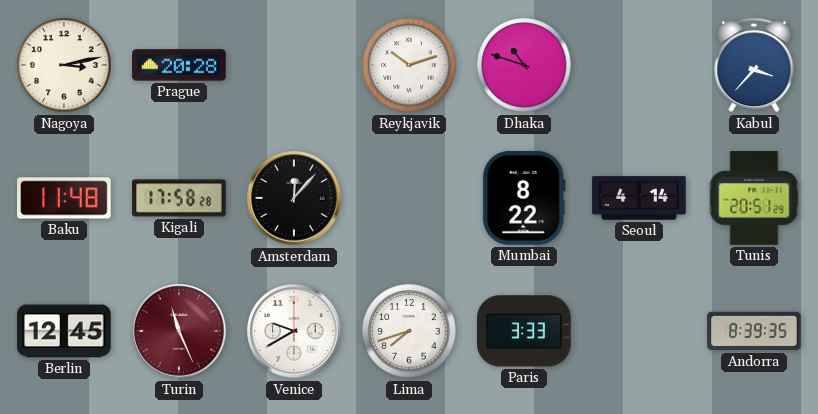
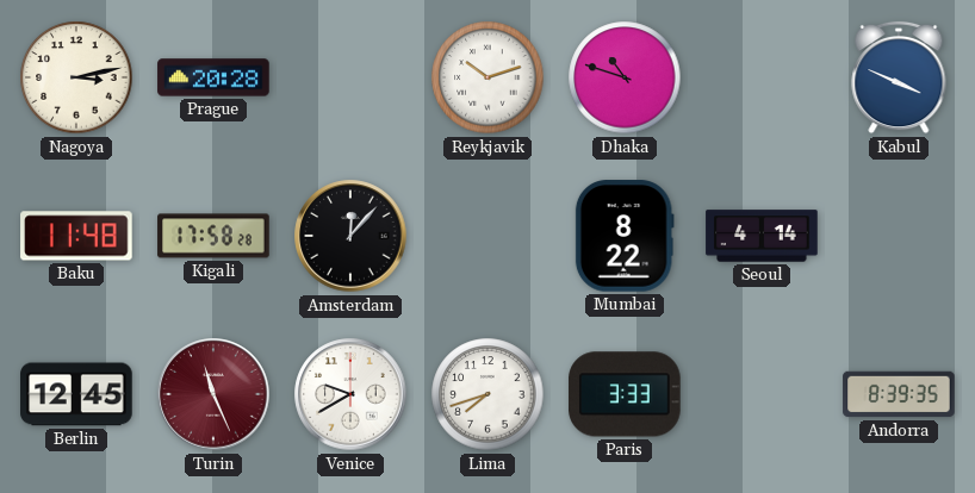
Kabul: 3:37 -> 3:49 (899, 77)
Tunis: 20:51 -> none (754, 198)
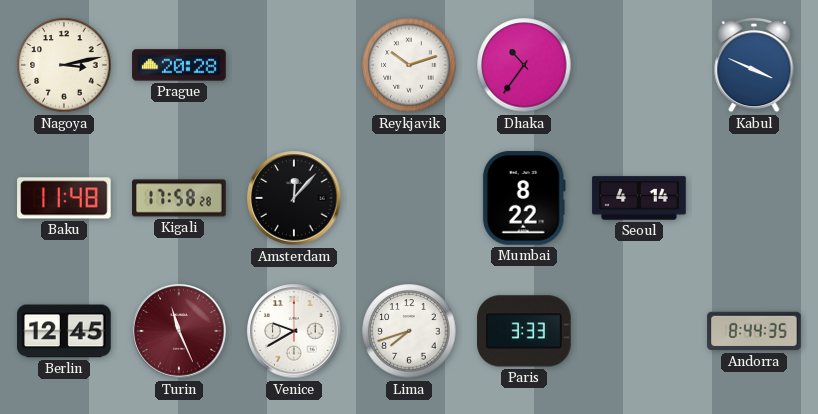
Dhaka: 10:48 -> 10:36 (524, 65)
Andorra: 8:39 -> 8:44 (754, 331)
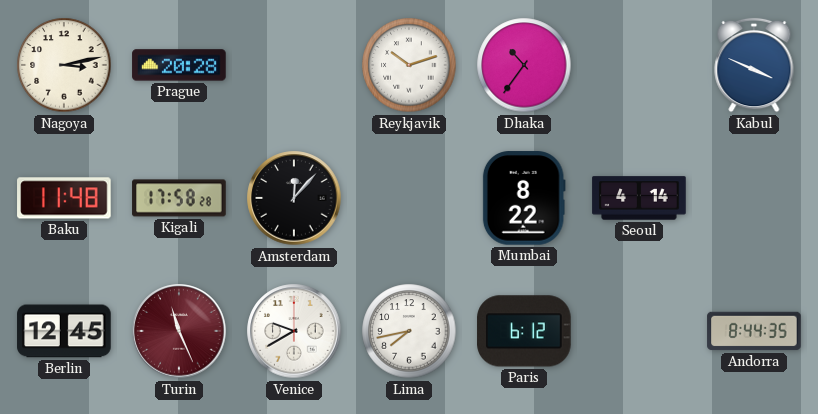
Lima: 7:42 -> 7:43 (409, 331)
Paris: 3:33 -> 6:12 (524, 331)
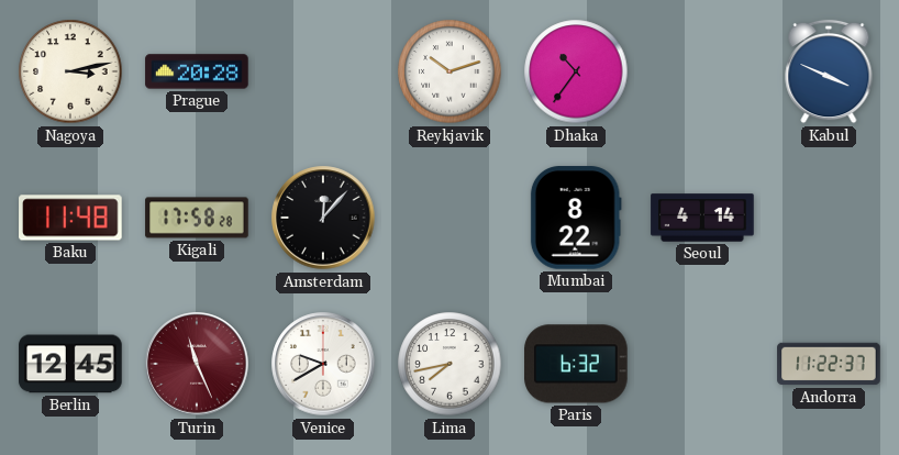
Paris: 6:12 -> 6:32 (576, 364)
Andorra: 8:44 -> 11:22 (829, 364)
